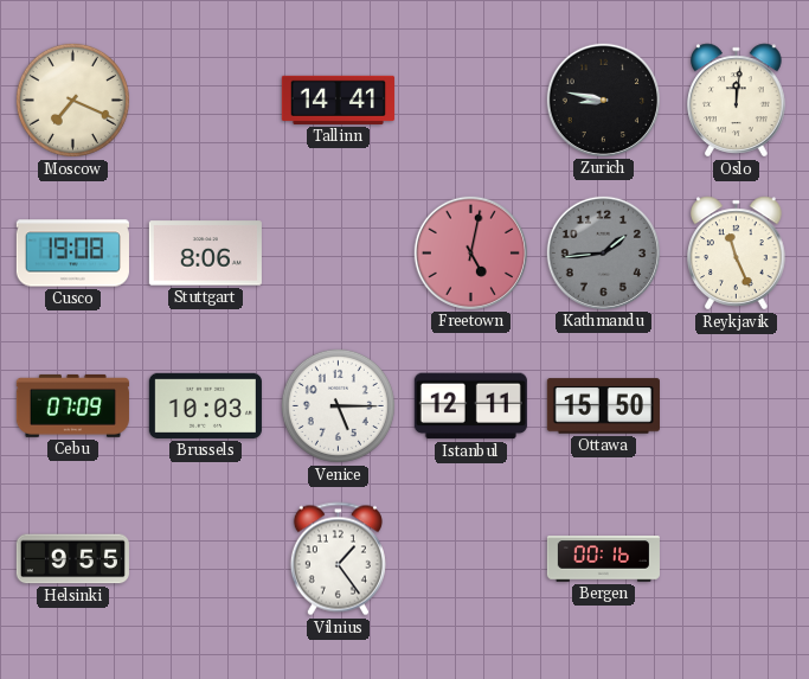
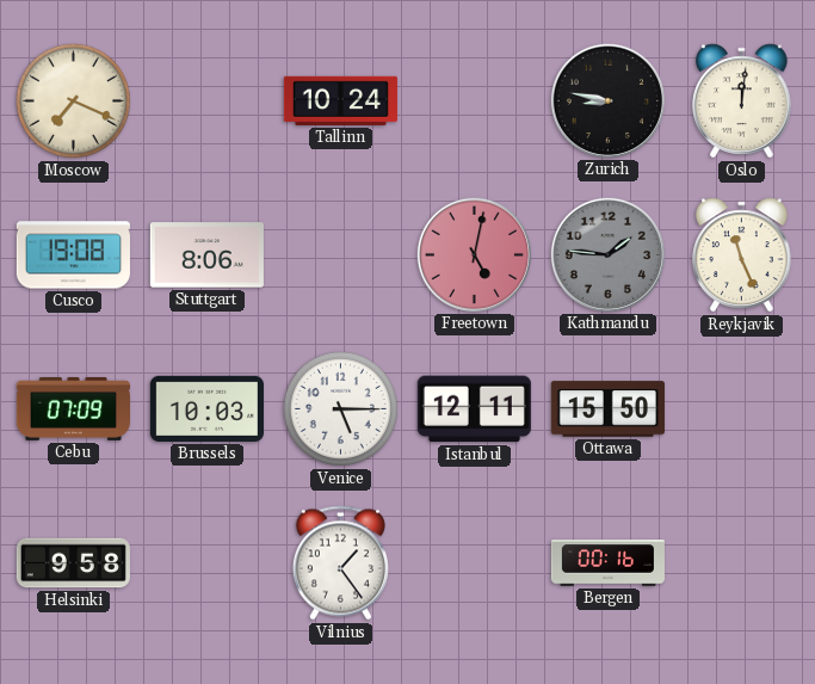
Tallinn: 14:41 -> 10:24 (340, 100)
Kathmandu: 1:44 -> 1:46 (607, 254)
Helsinki: 9:55 -> 9:58 (73, 563)
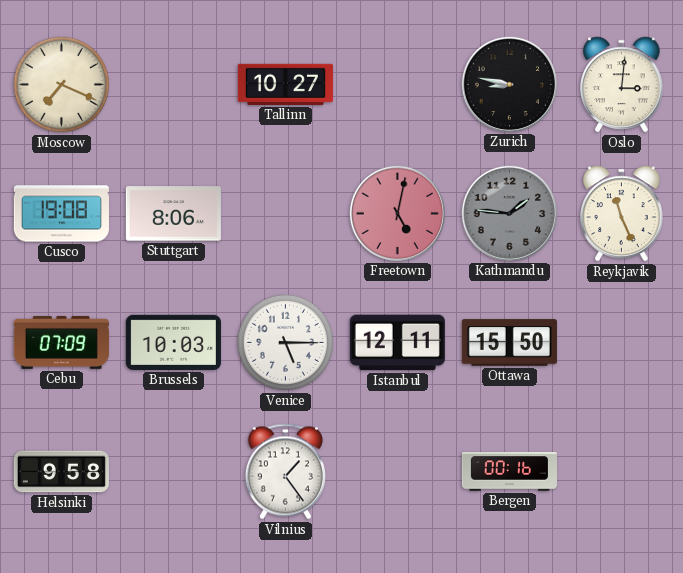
Tallinn: 10:24 -> 10:27 (285, 84)
Oslo: 12:01 -> 3:01 (622, 85)
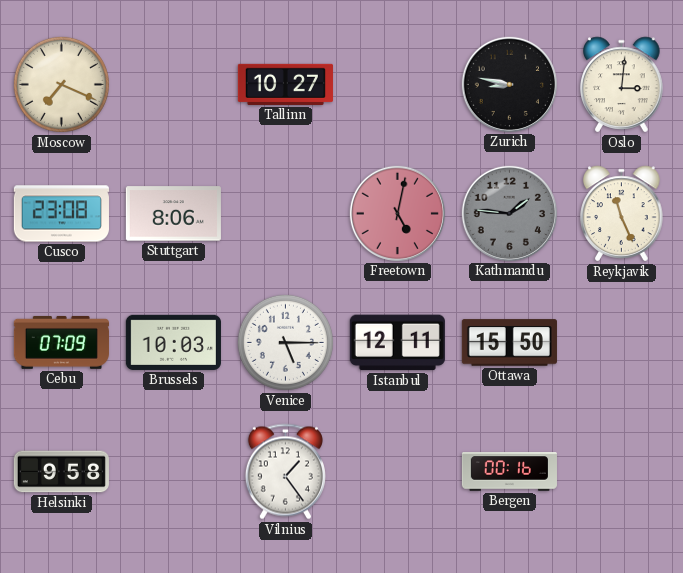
Cusco: 19:08 -> 23:08 (61, 214)
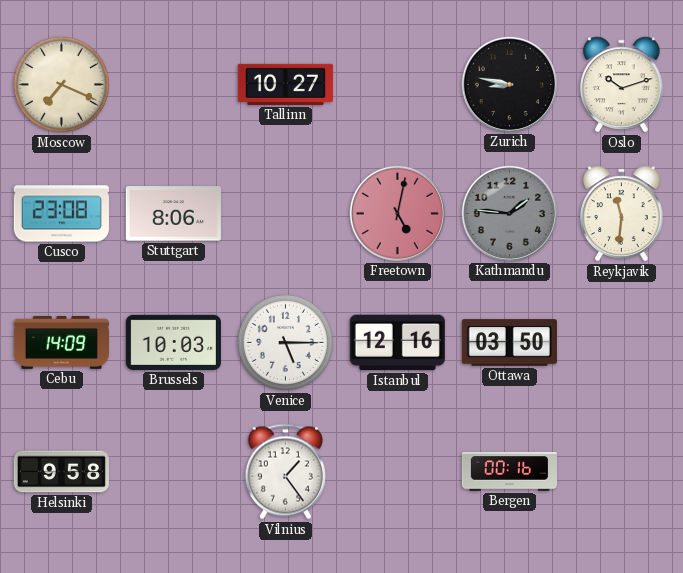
Oslo: 3:01 -> 10:12 (622, 85)
Reykjavik: 11:26 -> 11:31 (622, 214)
Cebu: 07:09 -> 14:09 (61, 342)
Istanbul: 12:11 -> 12:16 (397, 343)
Ottawa: 15:50 -> 03:50 (509, 343)
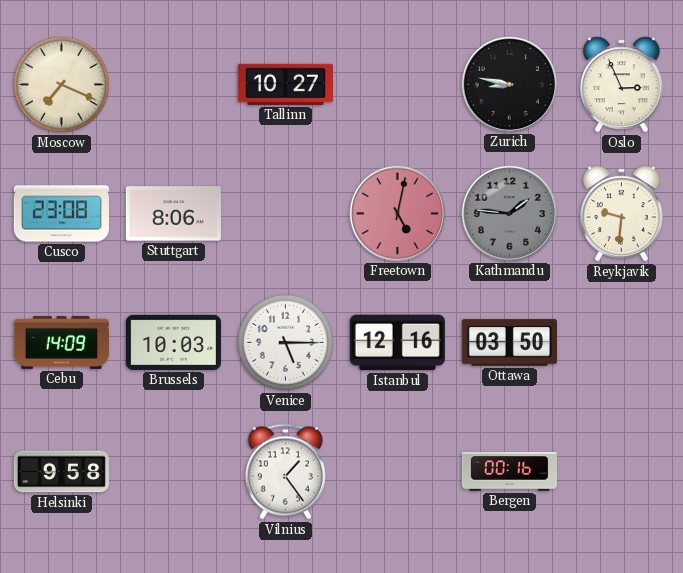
Oslo: 10:12 -> 2:56 (622, 85)
Reykjavik: 11:31 -> 9:31 (622, 214)
